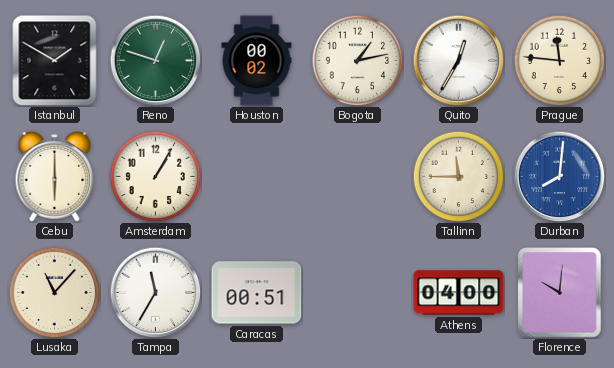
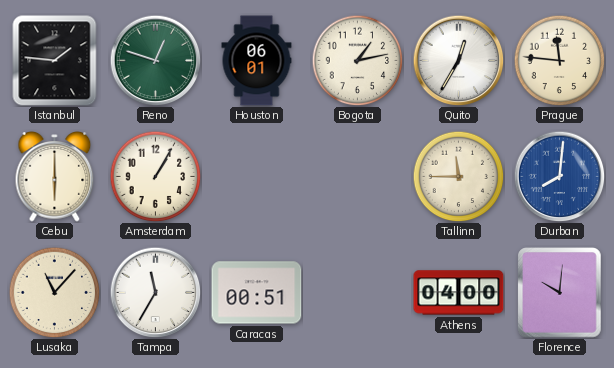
Istanbul: 1:50 -> 1:46 (55, 61)
Houston: 00:02 -> 06:01 (257, 61)
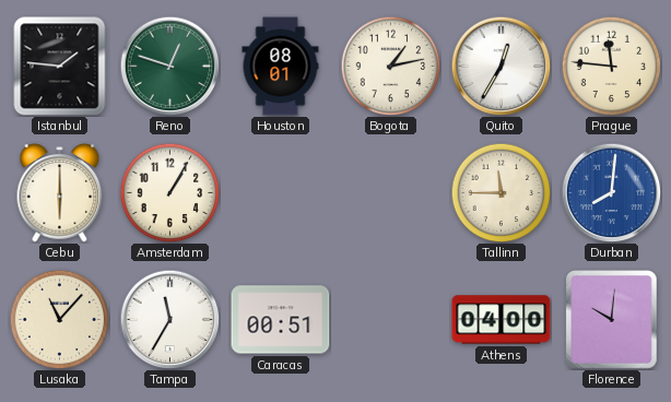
Houston: 06:01 -> 08:01 (281, 67)
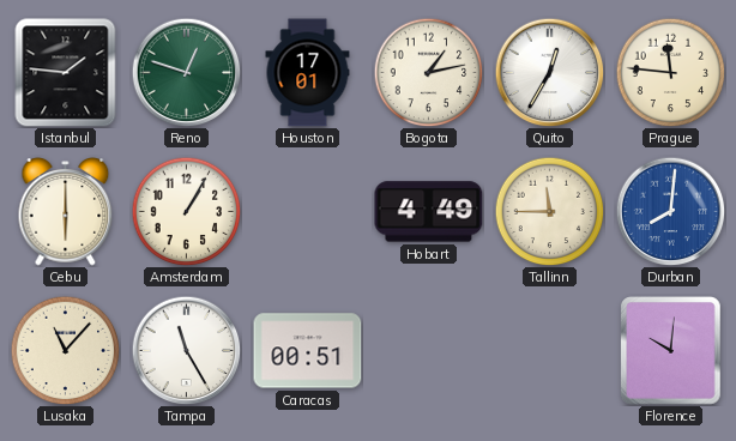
Houston: 08:01 -> 17:01 (308, 73)
Hobart: none -> 4:49 (429, 212)
Tampa: 11:35 -> 11:25 (186, 350)
Athens: 04:00 -> none (502, 320)
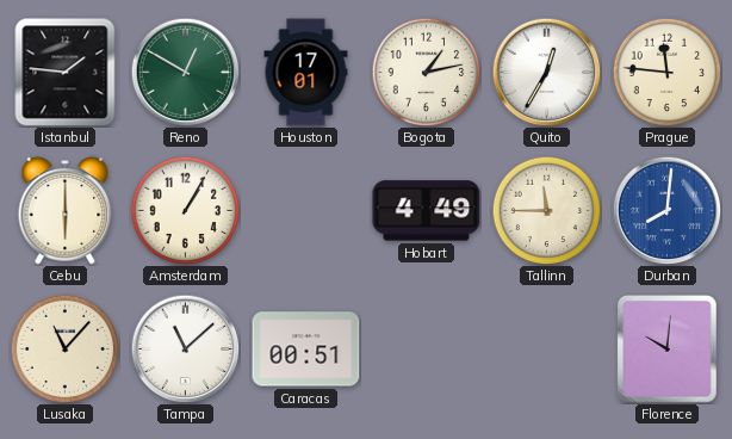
Reno: 12:48 -> 12:50 (185, 72)
Tampa: 11:25 -> 11:08 (185, 348)
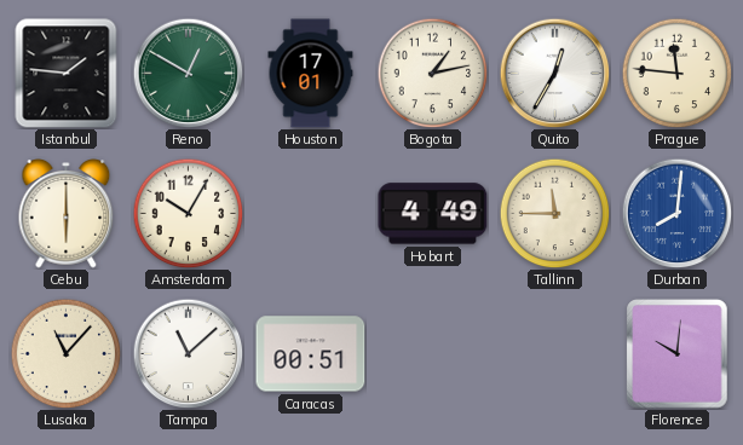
Amsterdam: 1:05 -> 10:05 (188, 213)
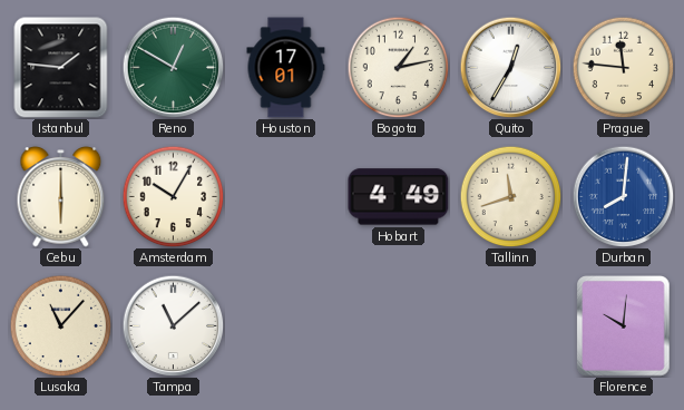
Tallinn: 11:45 -> 11:42 (510, 196)
Caracas: 00:51 -> none (311, 354)
